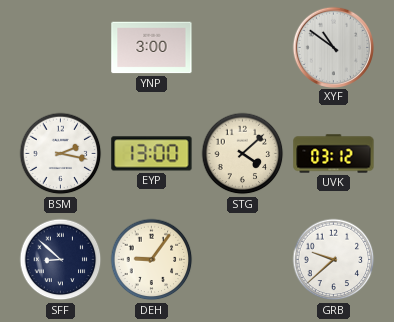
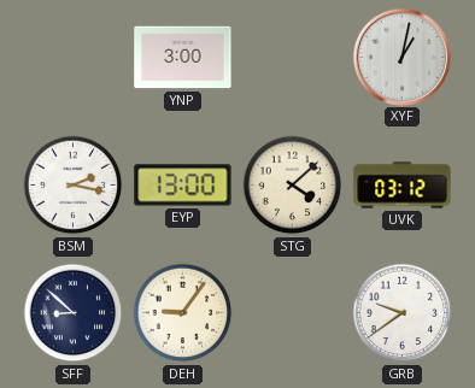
XYF: 10:51 -> 1:02 (401, 57)
GRB: 9:38 -> 9:39 (403, 313)
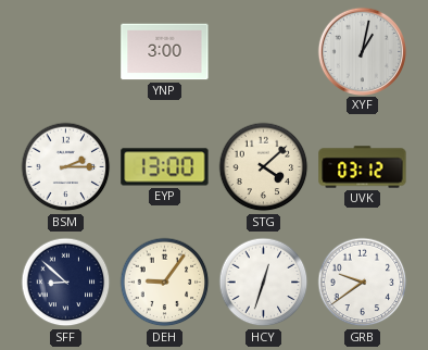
BSM: 2:17 -> 2:15 (66, 167)
HCY: none -> 12:33 (264, 283)
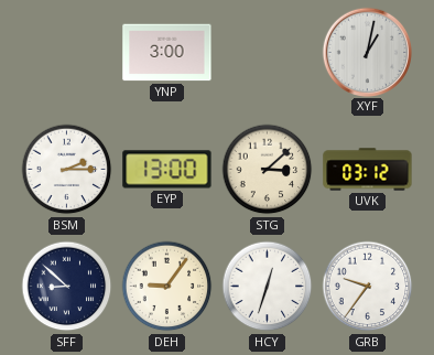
STG: 4:08 -> 3:08 (268, 170)
GRB: 9:39 -> 9:36 (368, 287)
